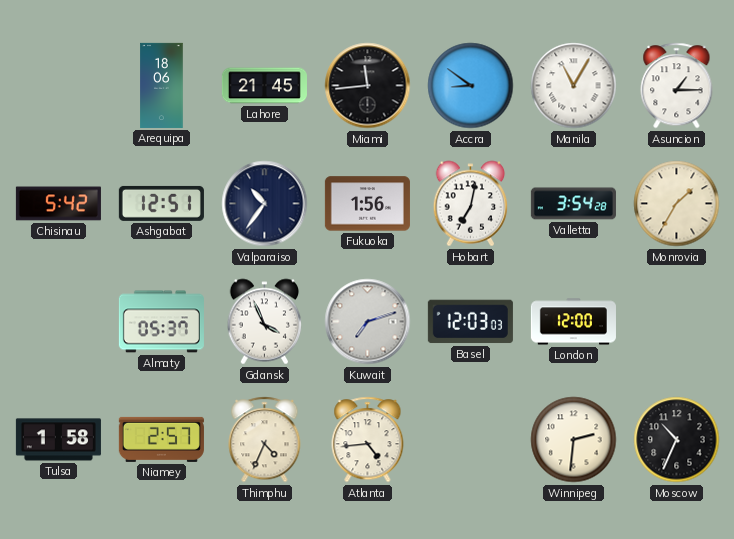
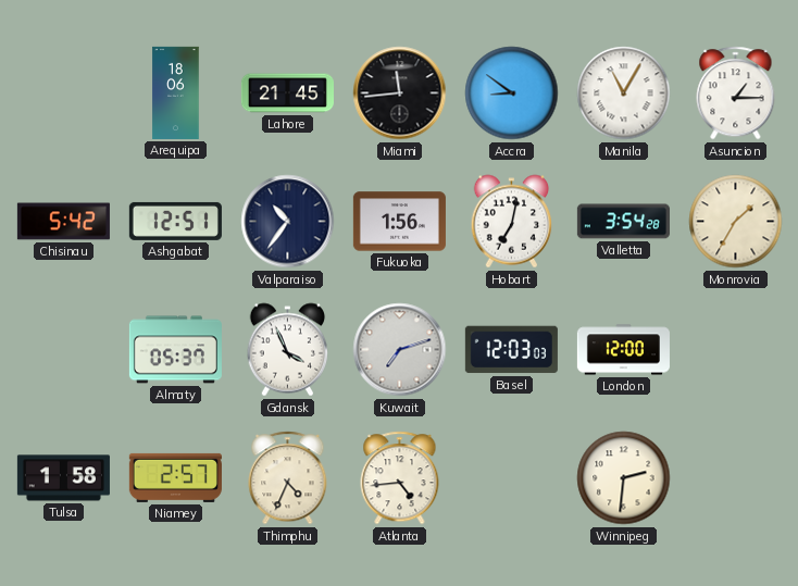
Moscow: 10:34 -> none (677, 440)
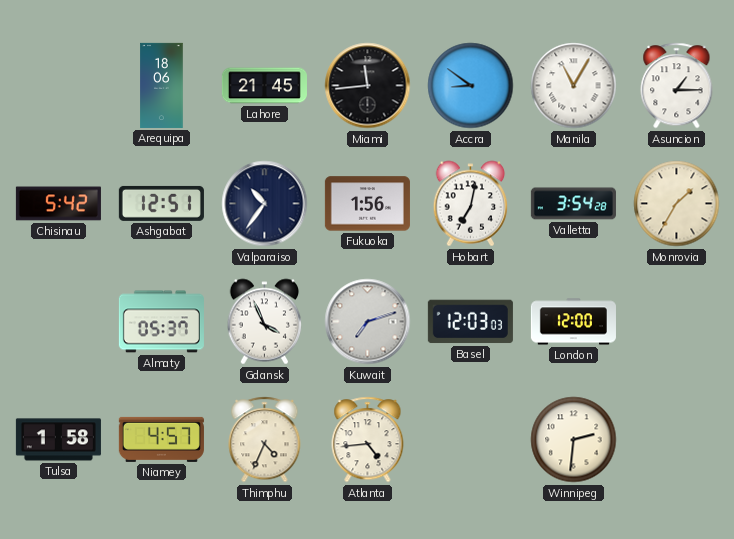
Niamey: 2:57 -> 4:57 (161, 439)
